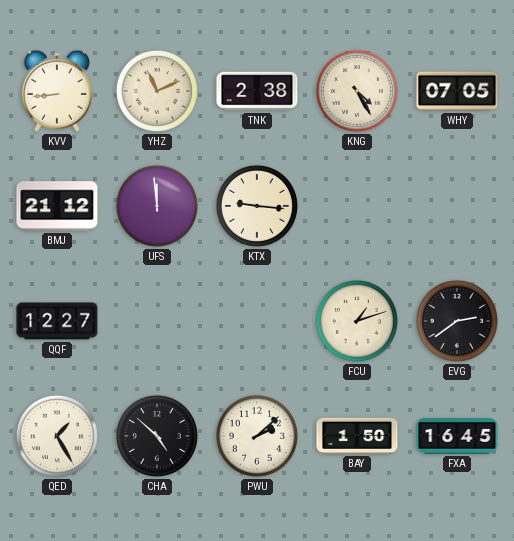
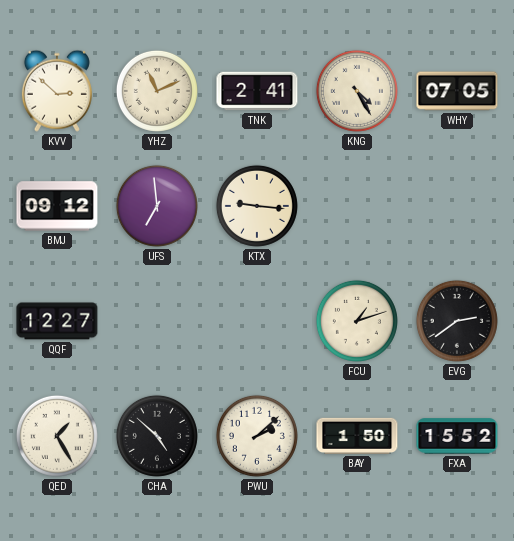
KVV: 8:44 -> 2:52 (57, 91)
TNK: 2:38 -> 2:41 (257, 91)
BMJ: 21:12 -> 09:12 (57, 206)
UFS: 11:59 -> 6:59 (157, 206)
FXA: 16:45 -> 15:52 (457, 436)
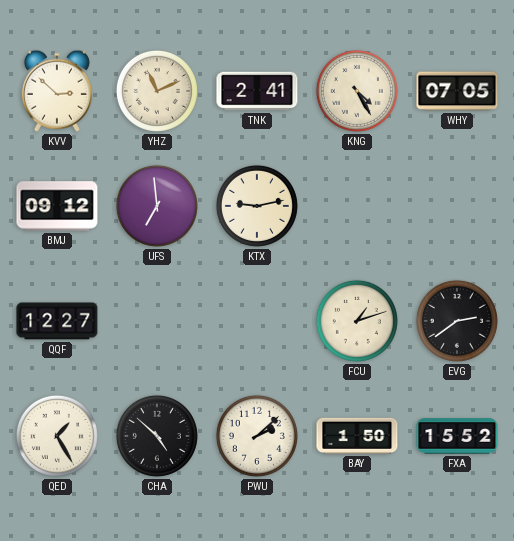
KTX: 9:16 -> 9:13 (257, 206)
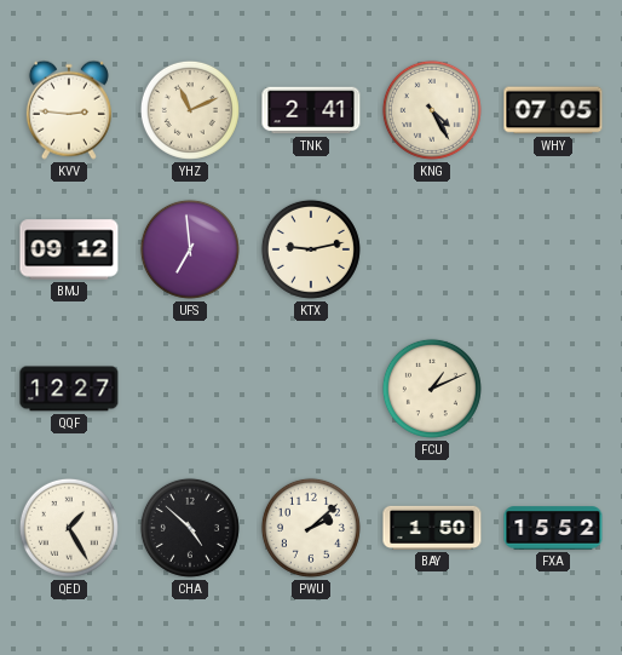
KVV: 2:52 -> 2:46 (69, 110)
FCU: 1:12 -> 1:11 (432, 389)
EVG: 2:39 -> none (457, 321)
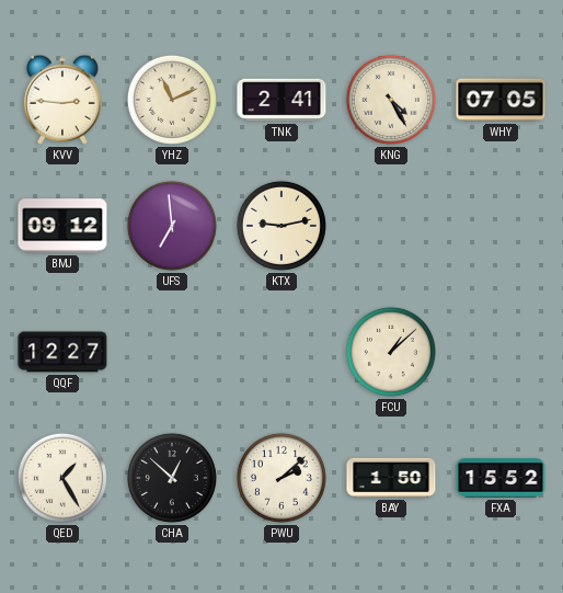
FCU: 1:11 -> 1:08 (391, 352)
CHA: 4:52 -> 12:52 (172, 478)
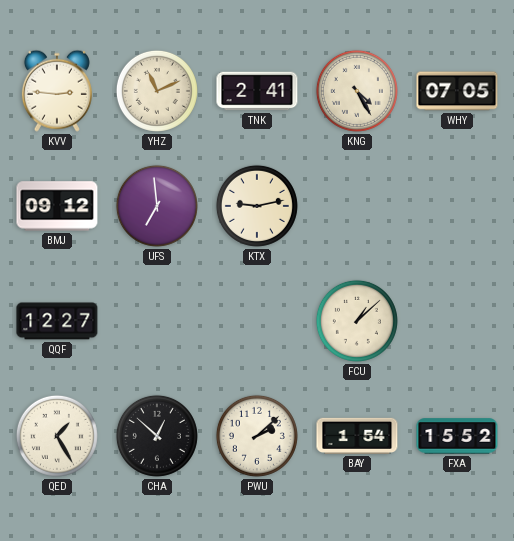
BAY: 1:50 -> 1:54 (357, 436)
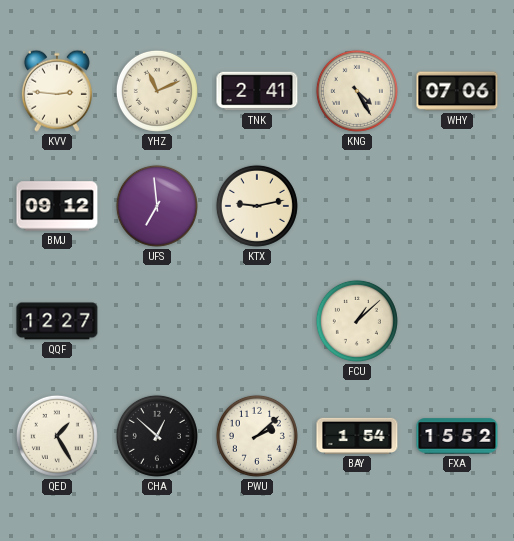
WHY: 07:05 -> 07:06 (457, 91)
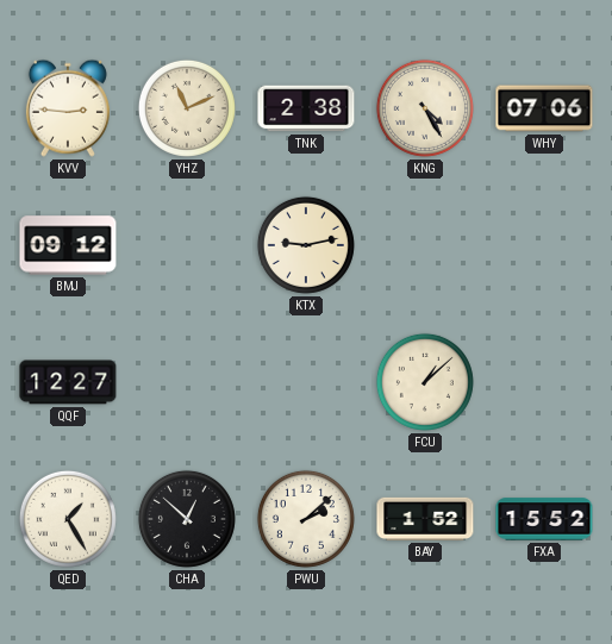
TNK: 2:41 -> 2:38 (306, 108)
UFS: 6:59 -> none (157, 206)
BAY: 1:54 -> 1:52 (425, 519)
